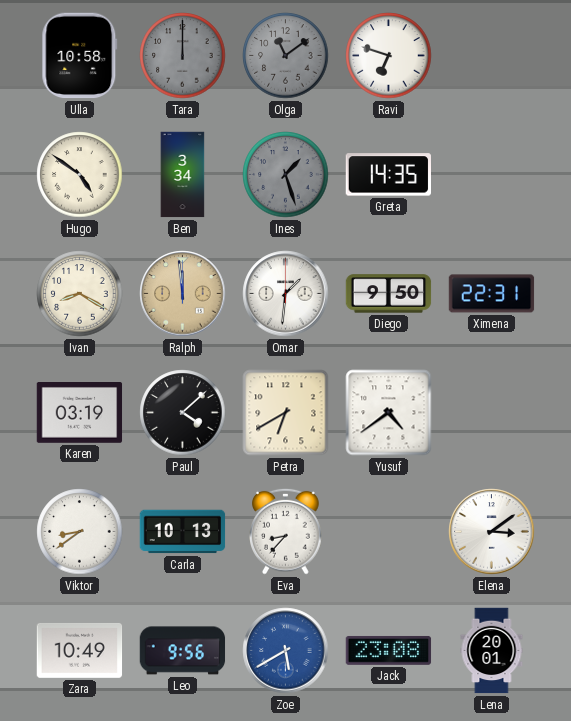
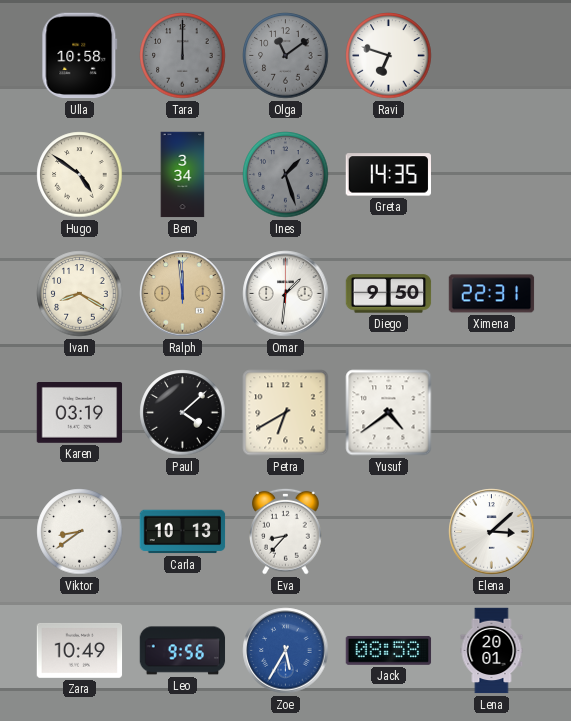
Elena: 3:09 -> 3:08 (492, 532)
Zoe: 5:40 -> 5:35 (286, 651)
Jack: 23:08 -> 08:58 (389, 650)
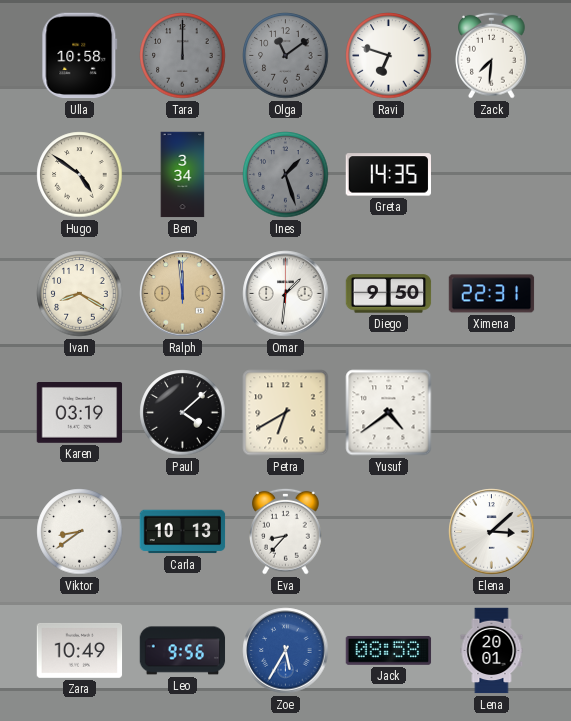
Zack: none -> 7:31 (492, 55)
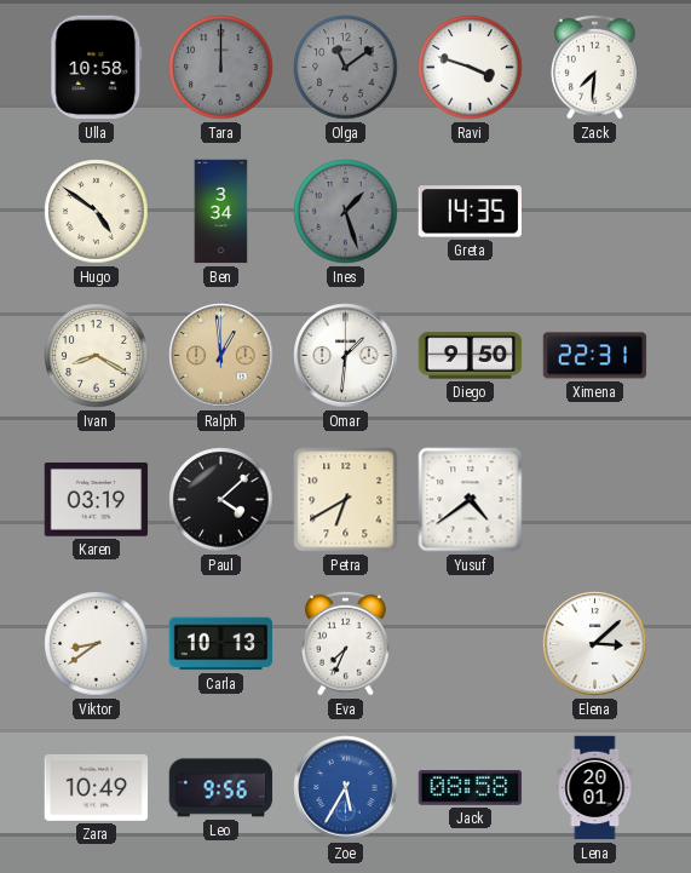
Ravi: 6:48 -> 3:48 (471, 68)
Ralph: 11:59 -> 12:59 (221, 356)
Eva: 8:37 -> 7:34 (346, 643)
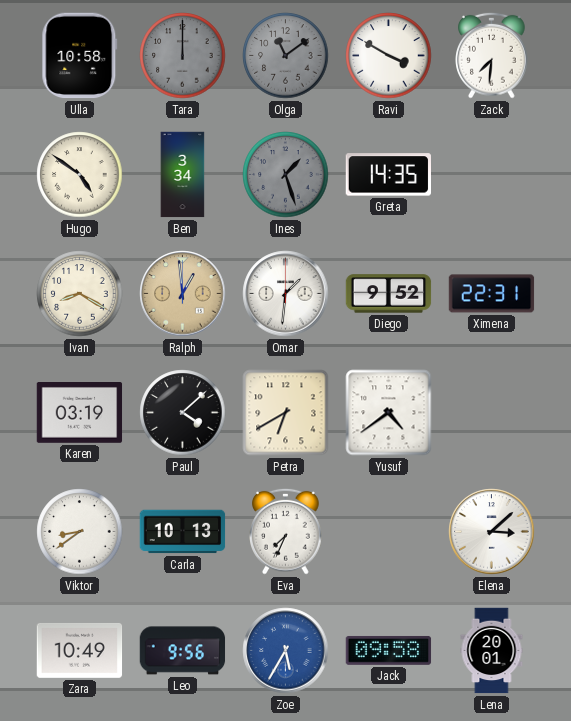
Ravi: 3:48 -> 3:50 (389, 56)
Diego: 9:50 -> 9:52 (389, 294)
Jack: 08:58 -> 09:58 (389, 650)
